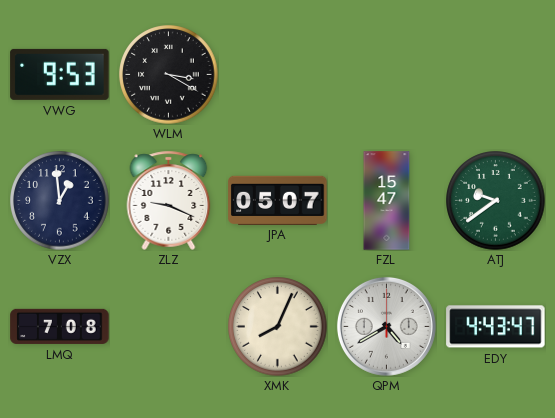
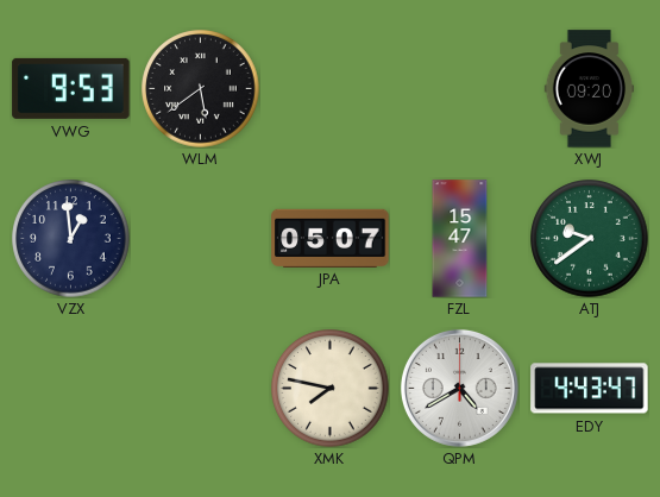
WLM: 3:20 -> 5:39 (201, 89)
XWJ: none -> 09:20 (590, 89)
ZLZ: 9:19 -> none (169, 200)
LMQ: 7:08 -> none (60, 326)
XMK: 8:04 -> 7:47 (331, 389)
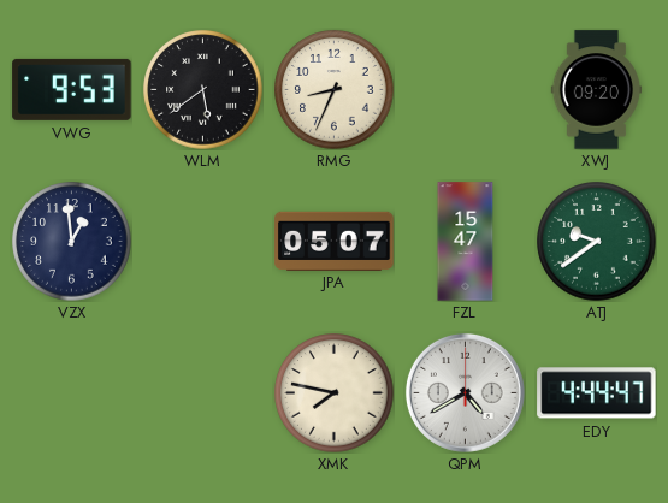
RMG: none -> 8:34 (335, 90)
EDY: 4:43 -> 4:44 (597, 393)
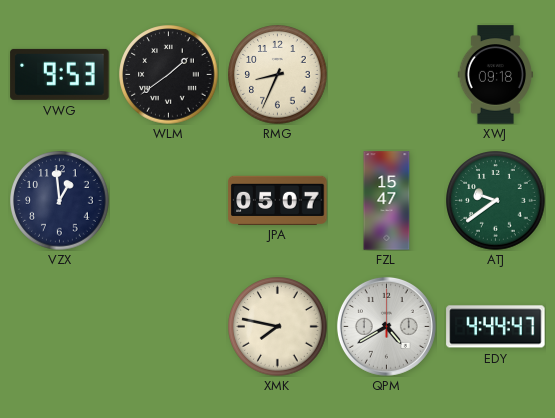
WLM: 5:39 -> 1:39 (169, 75)
XWJ: 09:20 -> 09:18 (496, 75)
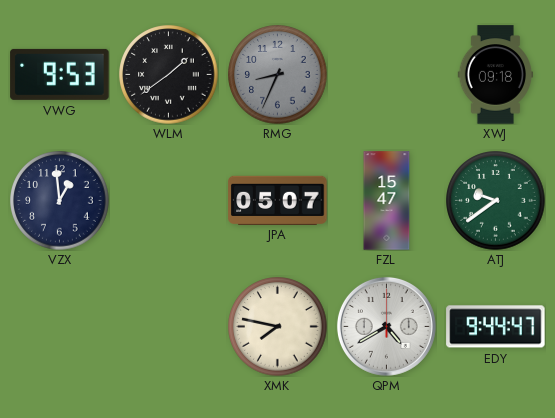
RMG dial: cream -> grey (278, 75)
EDY: 4:44 -> 9:44 (496, 327)
